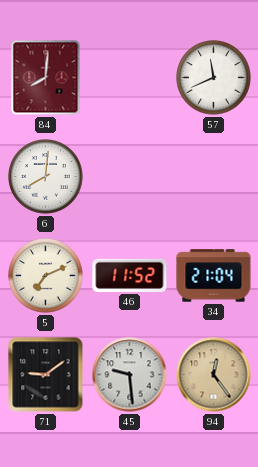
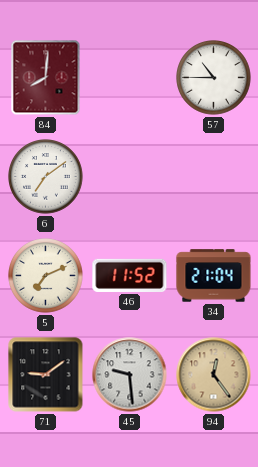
57: 11:41 -> 10:45 (214, 78)
6: 8:01 -> 7:09 (46, 177)
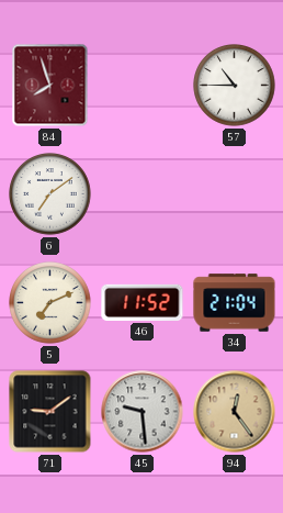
84: 8:01 -> 7:57 (50, 86)
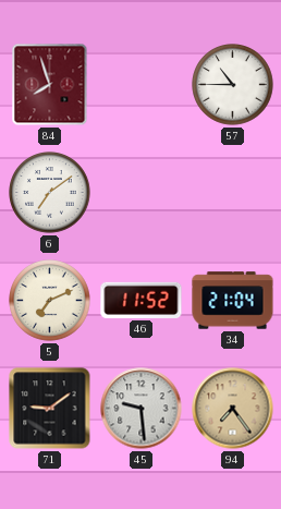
94: 12:24 -> 7:24 (233, 409)
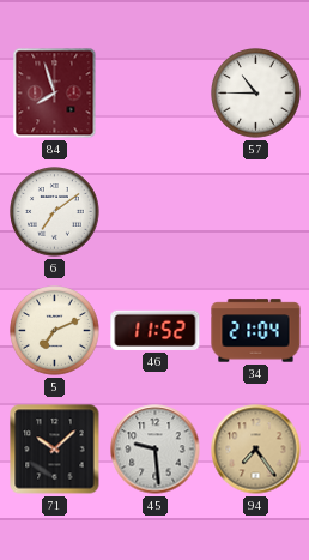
71: 9:09 -> 10:08 (55, 450)
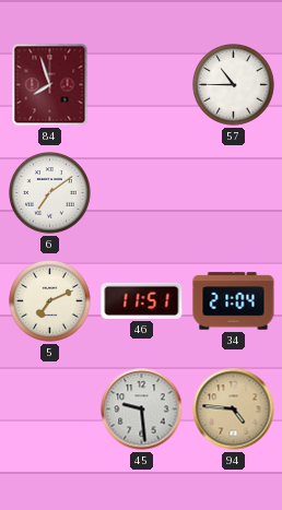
46: 11:52 -> 11:51 (142, 300)
71: 10:08 -> none (55, 450)
94: 7:24 -> 4:46 (234, 410)
